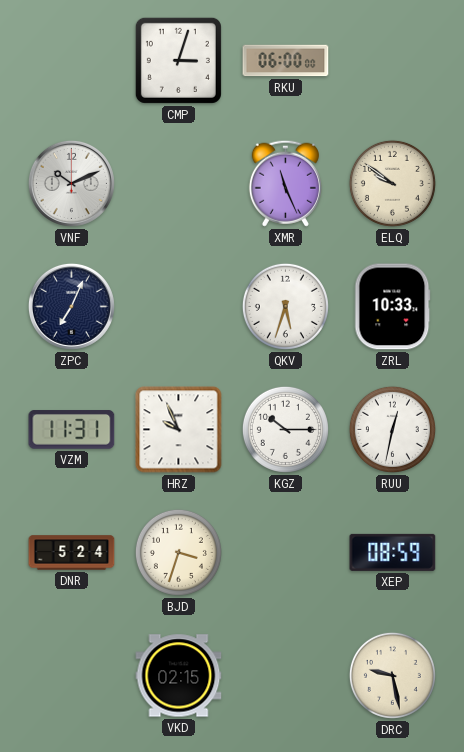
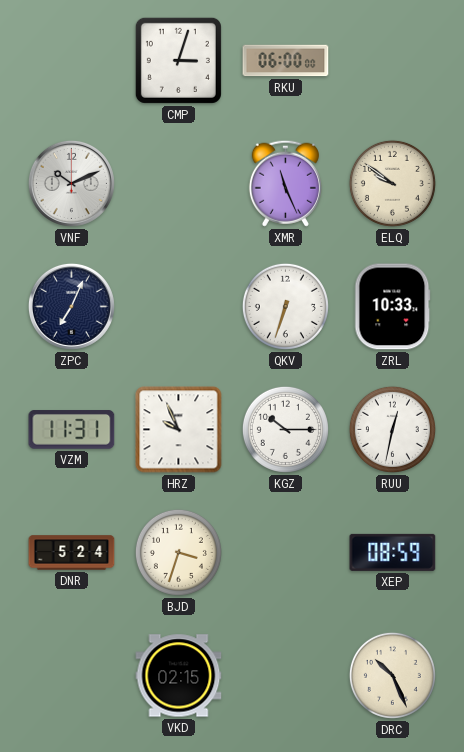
QKV: 5:33 -> 6:33 (285, 306)
DRC: 9:28 -> 10:26 (392, 675)
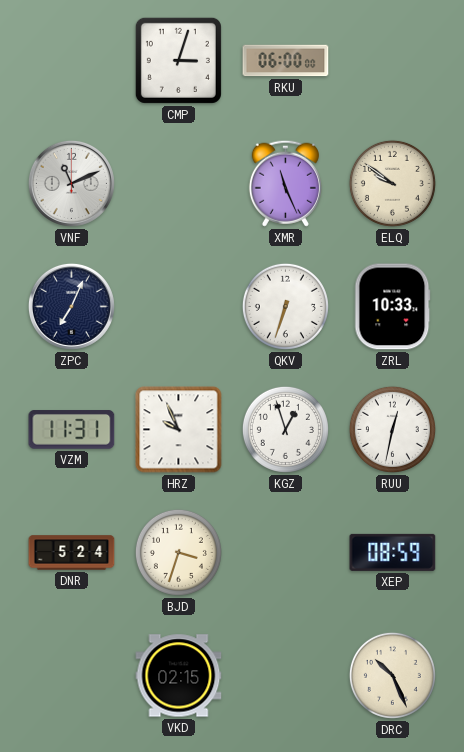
VNF: 10:11 -> 11:11 (71, 183)
KGZ: 10:15 -> 12:57 (285, 429)
